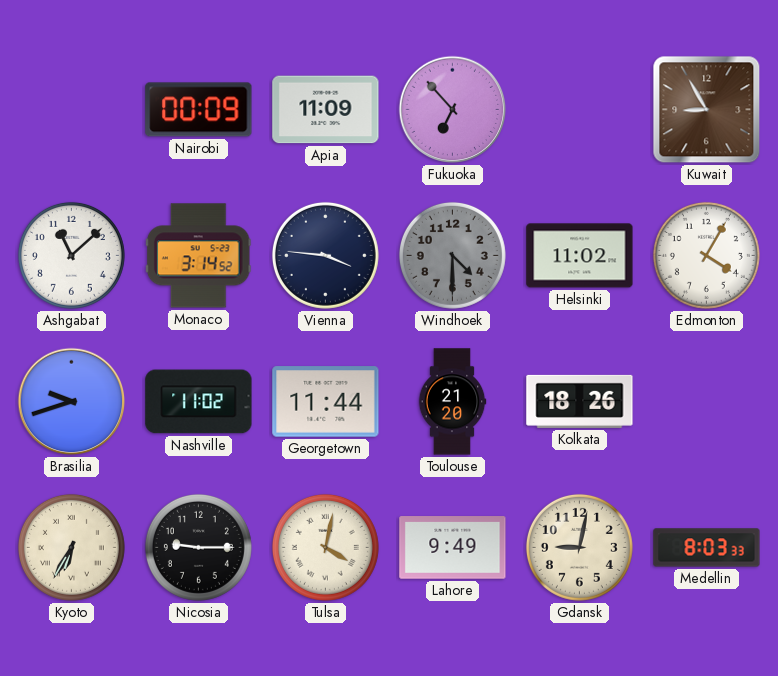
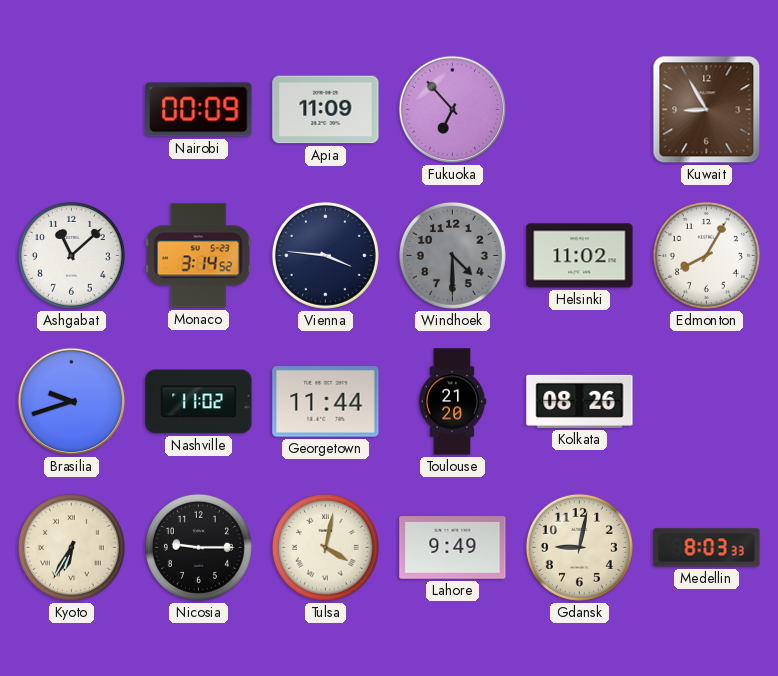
Edmonton: 4:05 -> 8:05 (706, 255)
Kolkata: 18:26 -> 08:26 (580, 401)
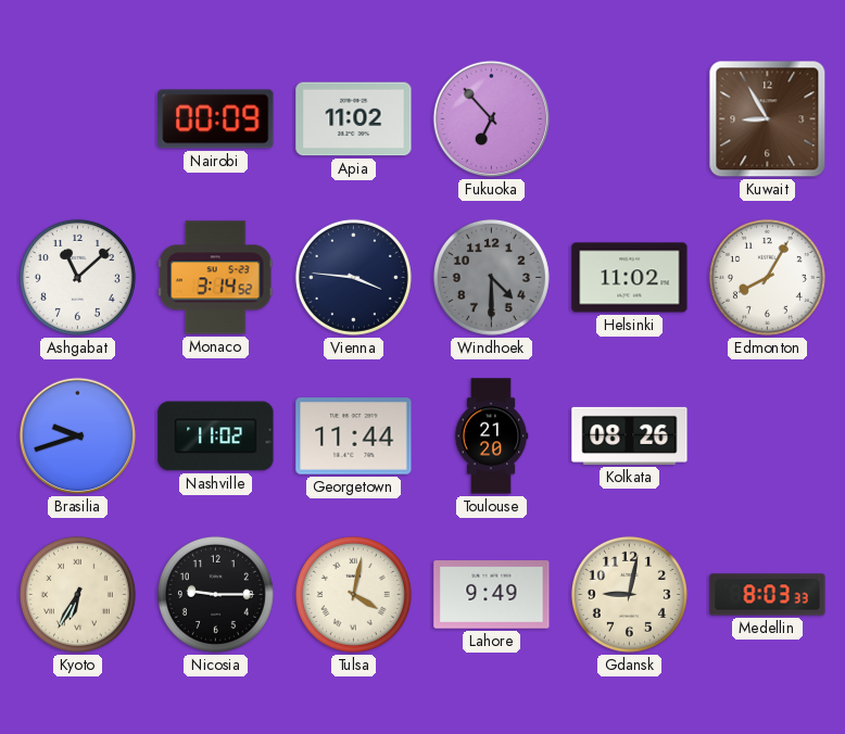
Apia: 11:09 -> 11:02 (354, 119)
